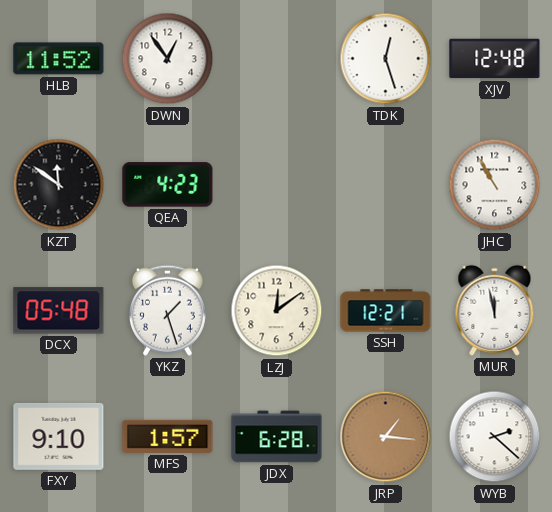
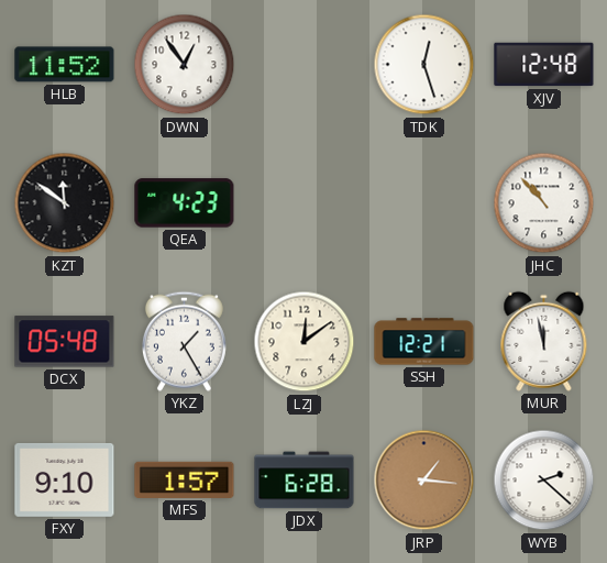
JHC: 10:55 -> 10:53 (544, 203)
YKZ: 1:27 -> 1:25 (184, 341)
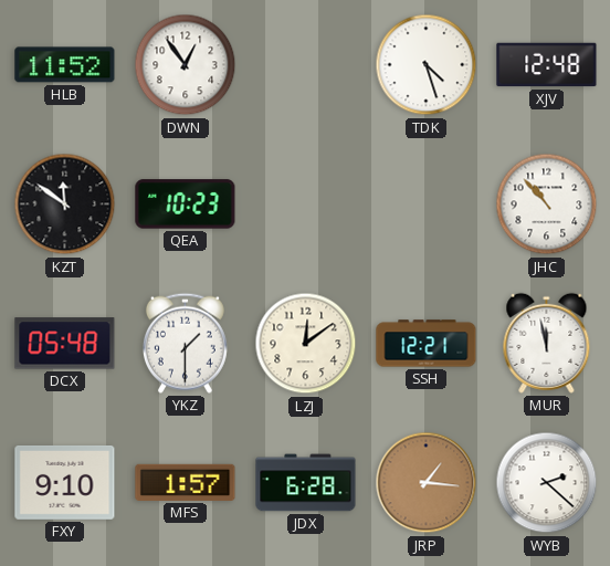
TDK: 12:27 -> 4:27 (427, 65)
QEA: 4:23 -> 10:23 (186, 205)
YKZ: 1:25 -> 1:30 (185, 343)
